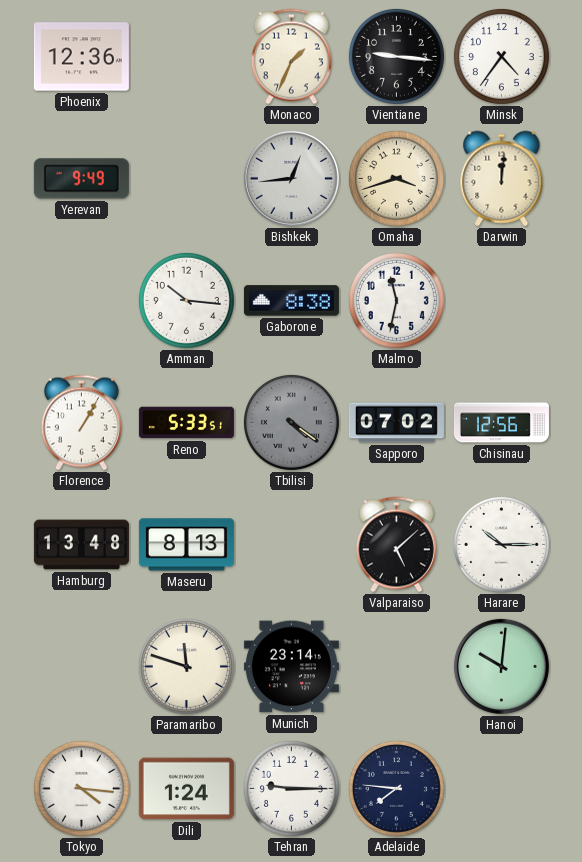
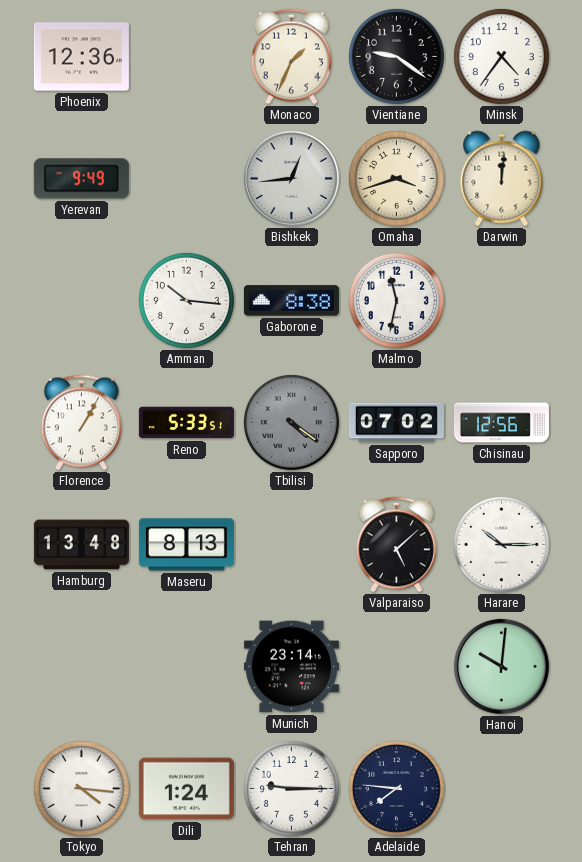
Vientiane: 9:16 -> 9:21 (396, 56)
Paramaribo: 11:48 -> none (186, 666)
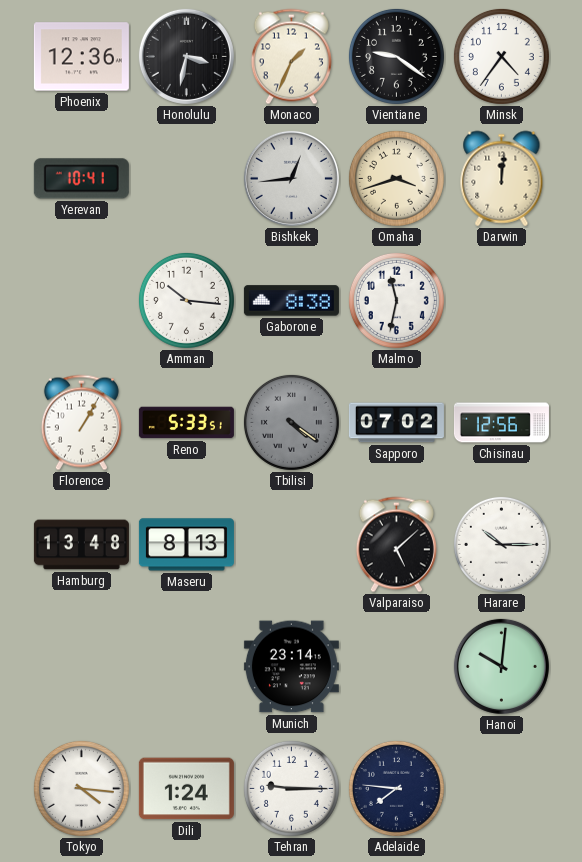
Honolulu: none -> 3:32 (186, 56)
Yerevan: 9:49 -> 10:41 (81, 179)
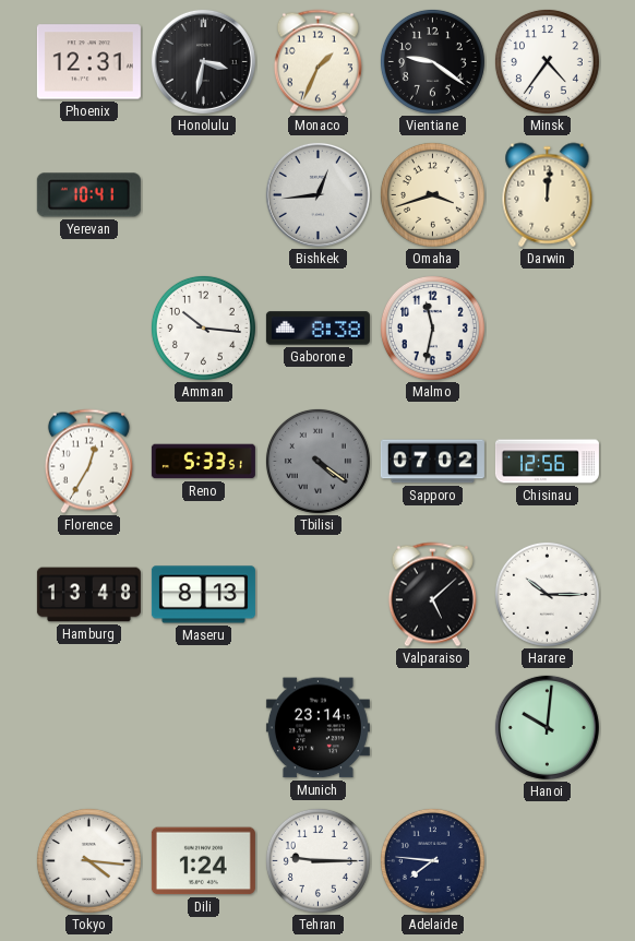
Phoenix: 12:36 -> 12:31 (88, 62)
Florence: 1:05 -> 12:35 (88, 462)
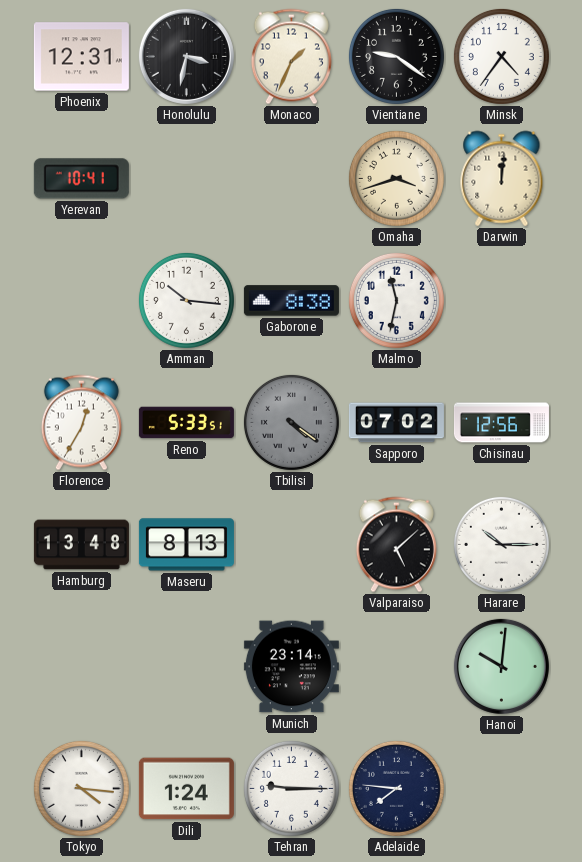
Bishkek: 12:44 -> none (317, 194)
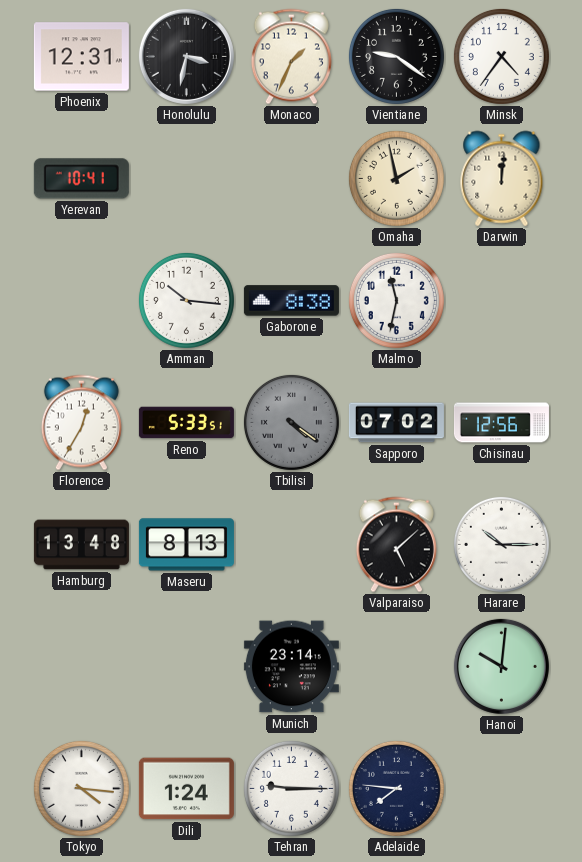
Omaha: 3:42 -> 1:58 (396, 178)
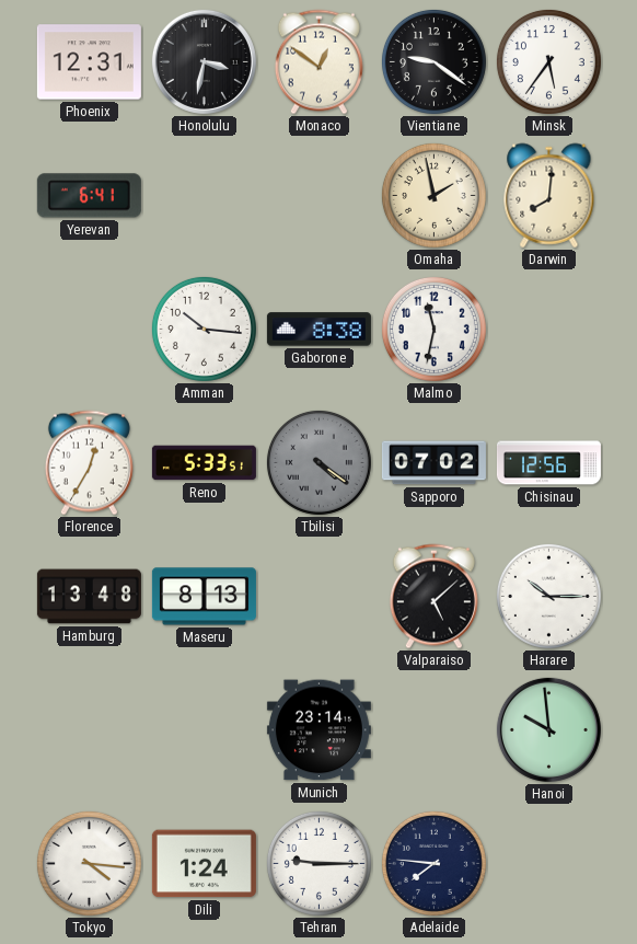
Monaco: 1:34 -> 12:51 (319, 62)
Minsk: 4:36 -> 5:36 (548, 61)
Yerevan: 10:41 -> 6:41 (89, 196)
Darwin: 12:01 -> 8:01 (549, 196)
Hanoi: 10:01 -> 9:59 (548, 729)
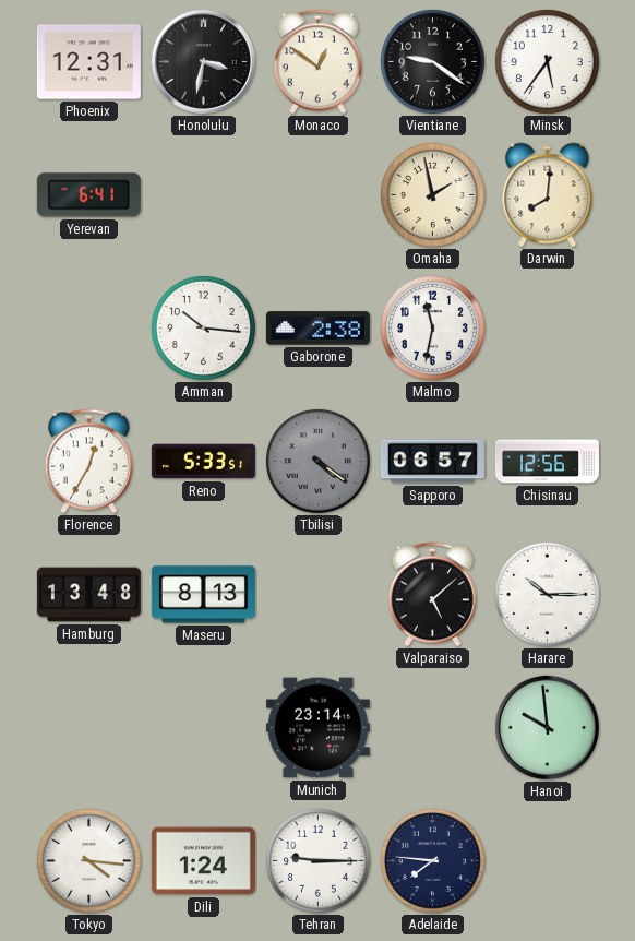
Gaborone: 8:38 -> 2:38 (317, 329)
Sapporo: 07:02 -> 06:57 (432, 462)
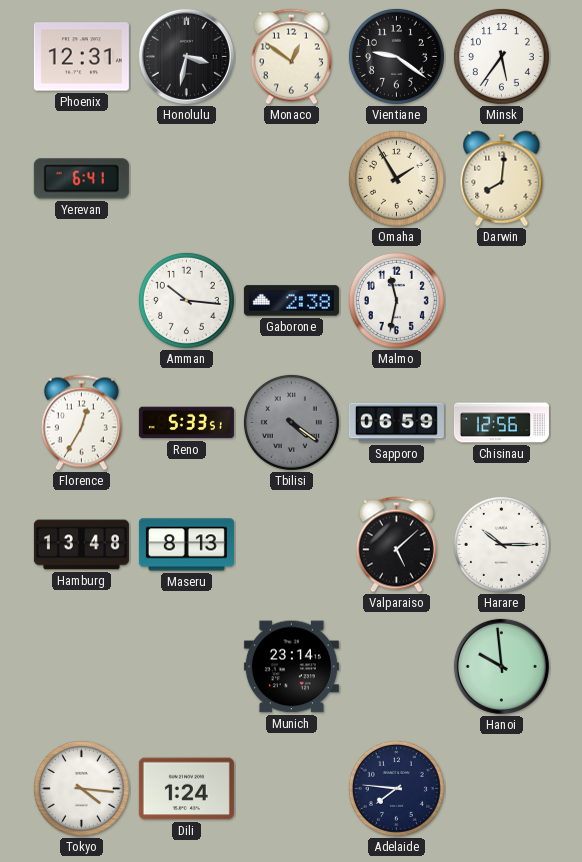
Omaha: 1:58 -> 1:55 (396, 178)
Sapporo: 06:57 -> 06:59 (396, 423)
Tehran: 9:15 -> none (317, 860)
